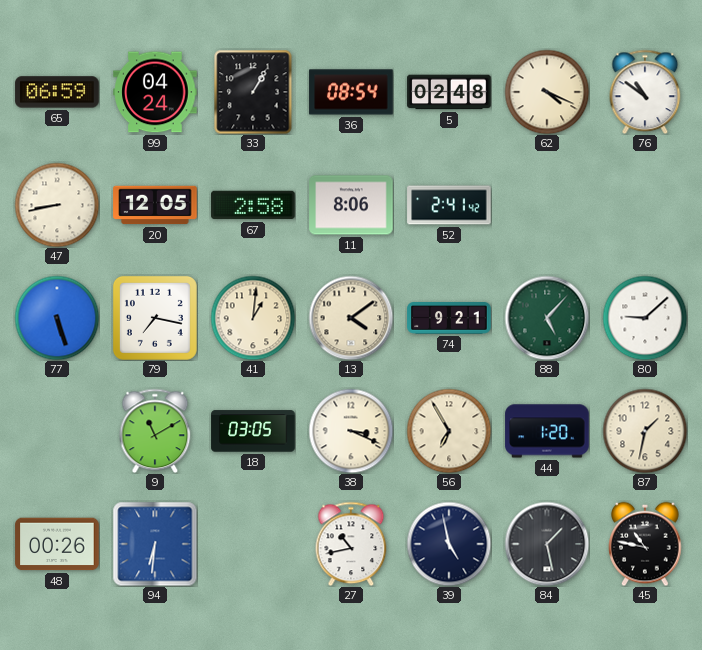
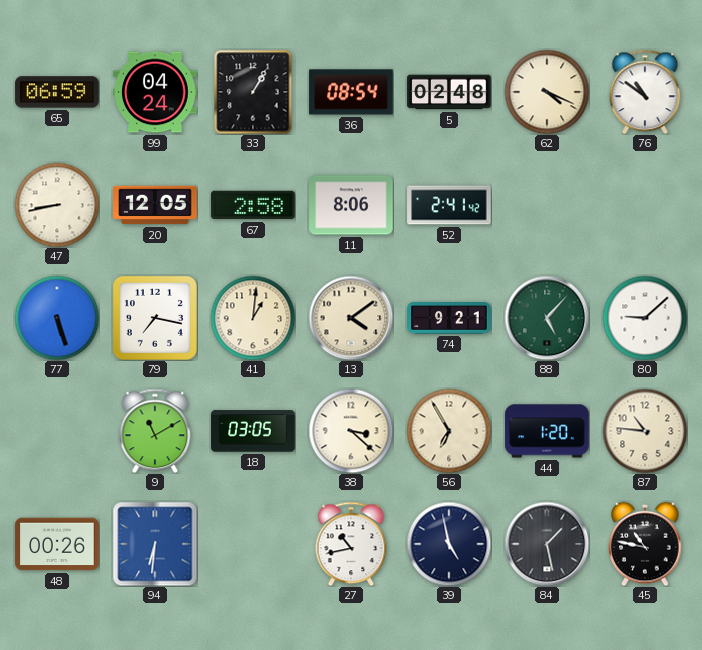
38: 3:19 -> 3:22 (351, 431)
87: 1:32 -> 10:46 (645, 431)
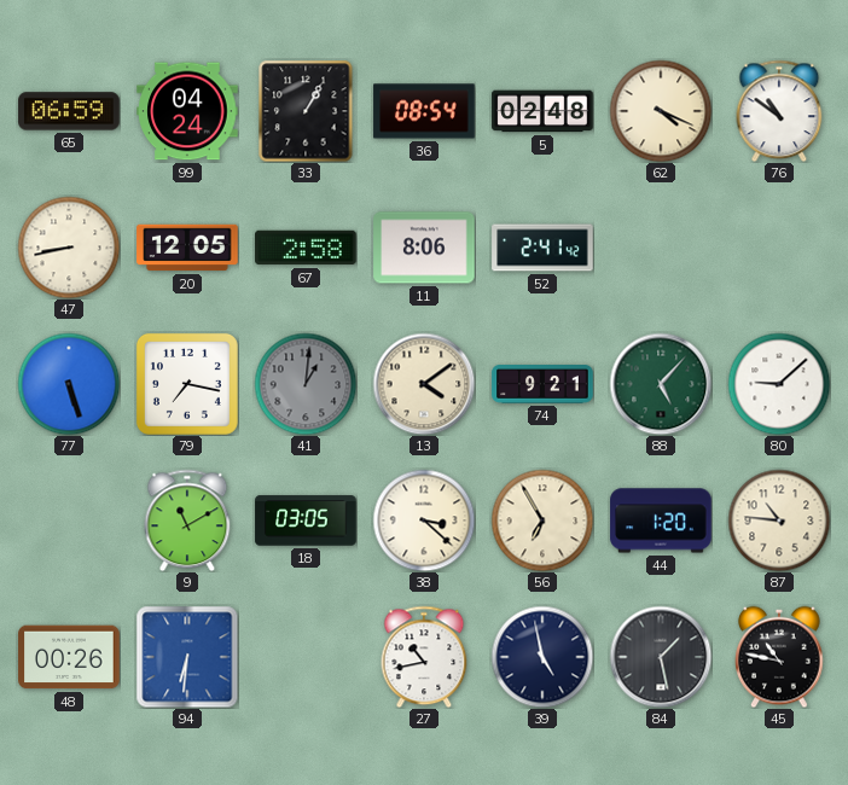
41 dial: cream -> grey (306, 384)
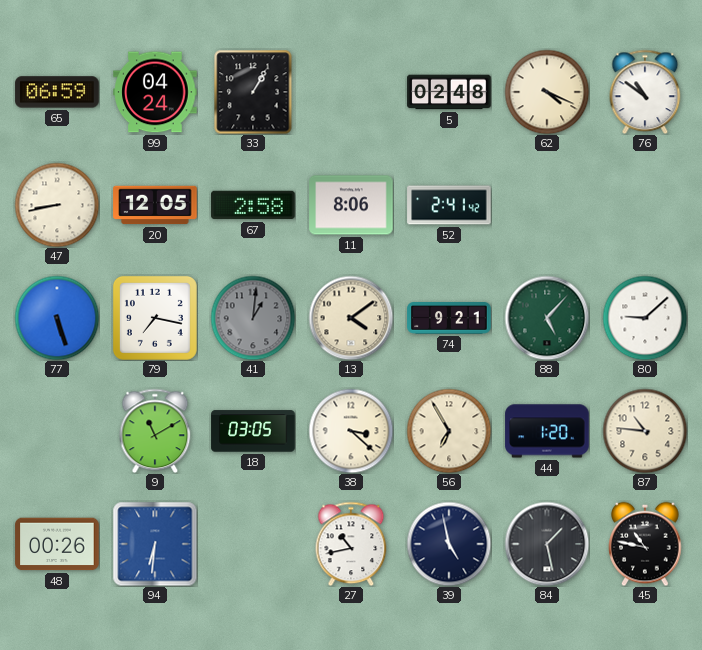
36: 08:54 -> none (424, 111)
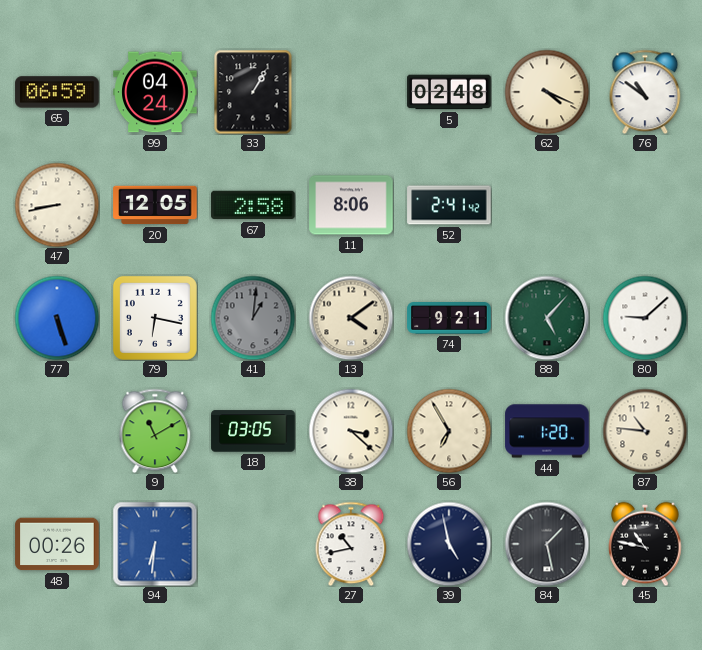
79: 7:17 -> 6:17 (155, 318)
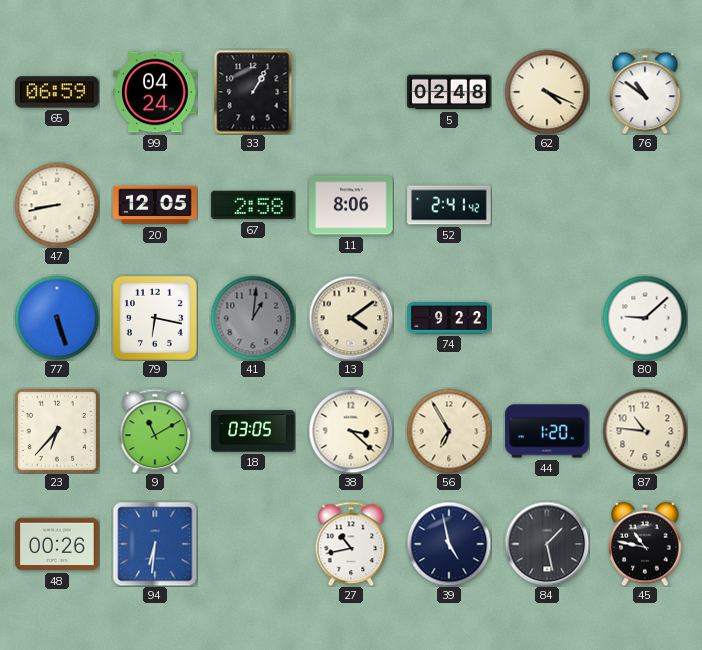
74: 9:21 -> 9:22 (449, 319)
88: 5:07 -> none (547, 318)
23: none -> 6:37 (57, 431)
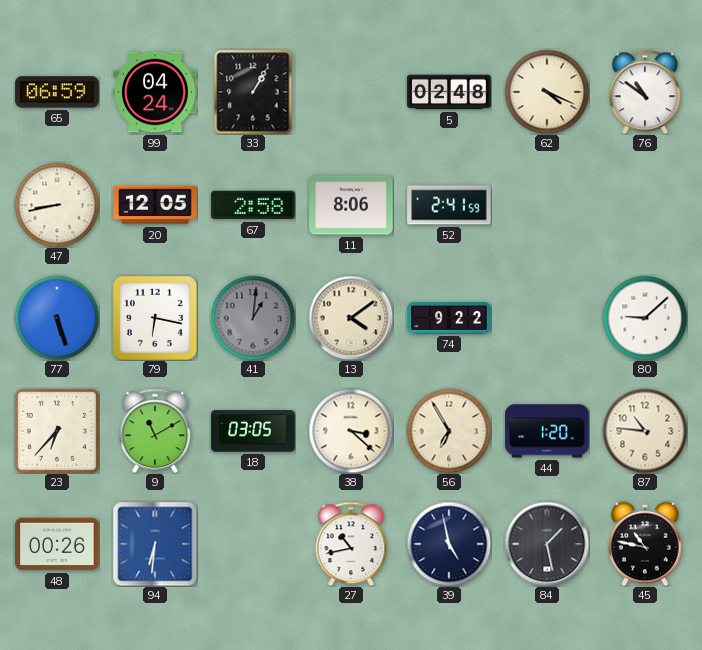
52: 2:41:42 -> 2:41:59 (449, 205)
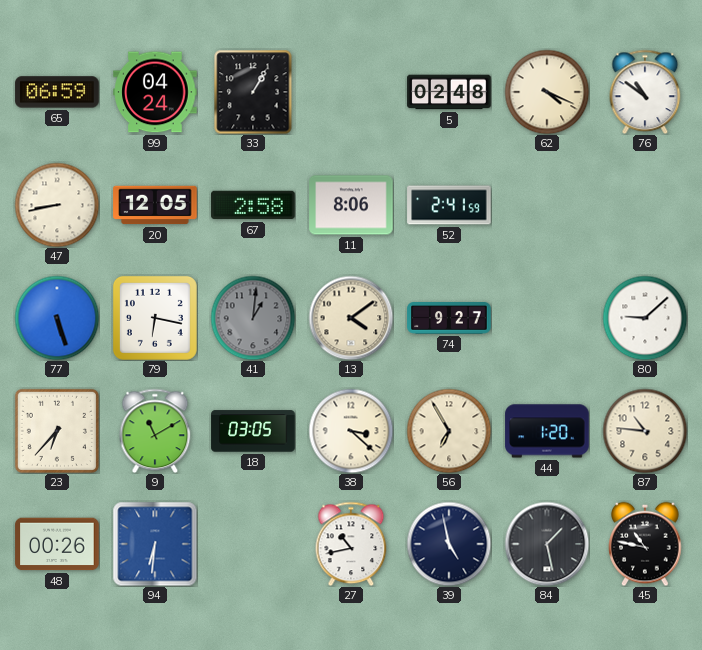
74: 9:22 -> 9:27 (449, 319)
